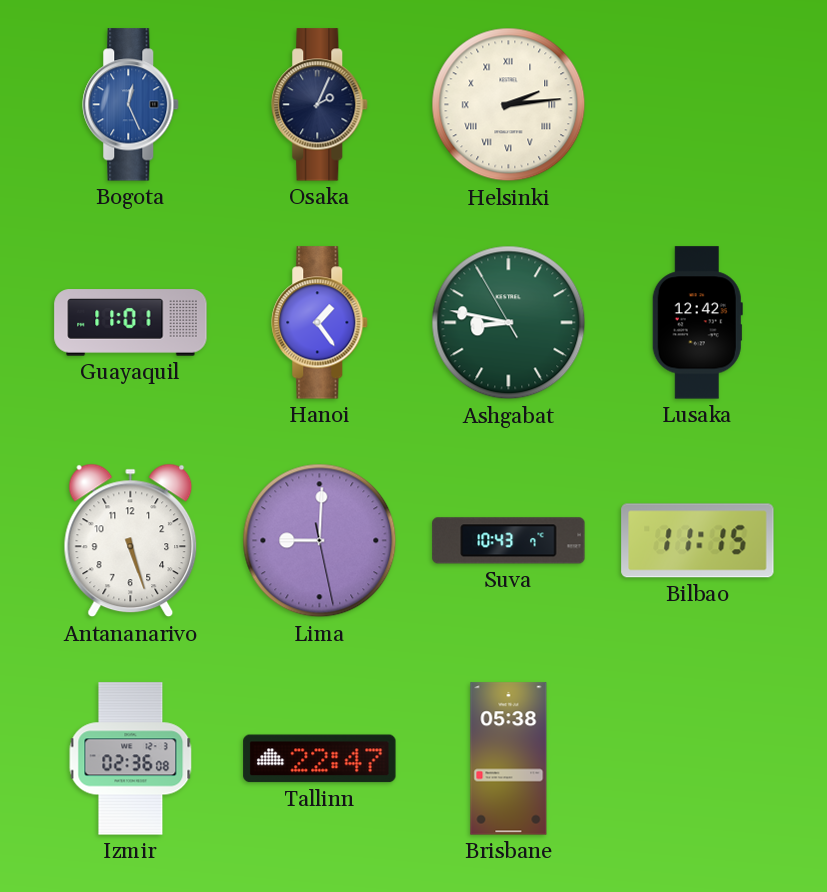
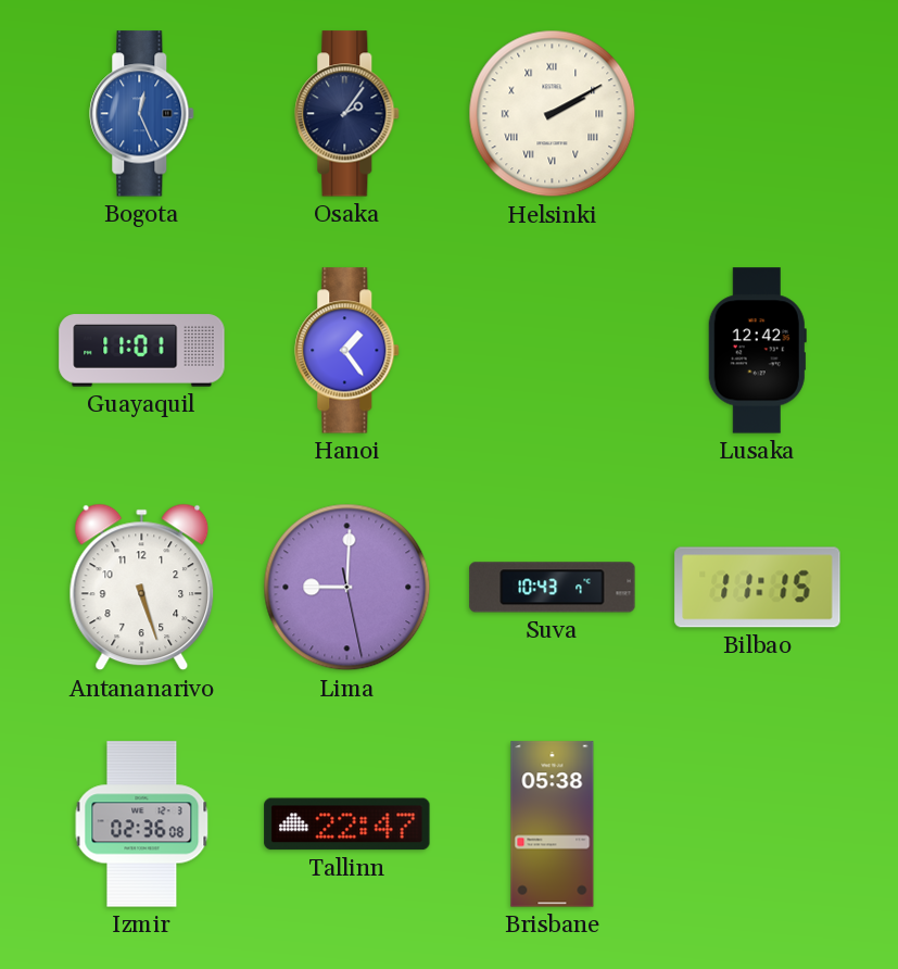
Osaka: 2:04 -> 2:06 (347, 114)
Helsinki: 2:14 -> 2:10 (553, 114)
Ashgabat: 8:46 -> none (509, 323)
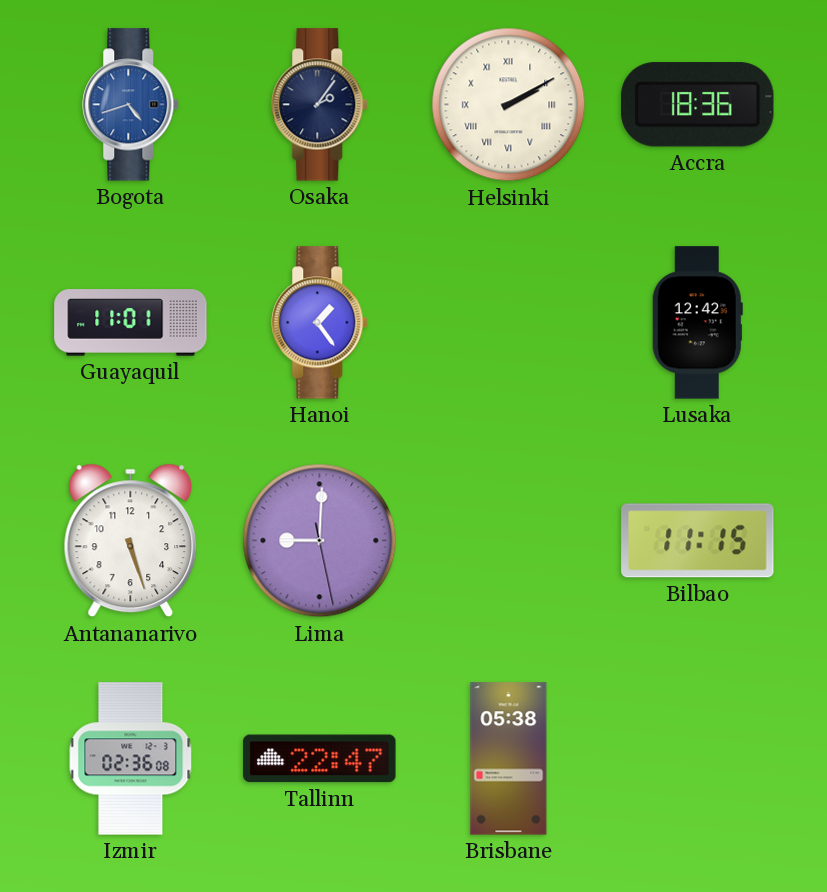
Bogota: 12:26 -> 4:42 (131, 105)
Accra: none -> 18:36 (698, 105)
Suva: 10:43 -> none (553, 588)
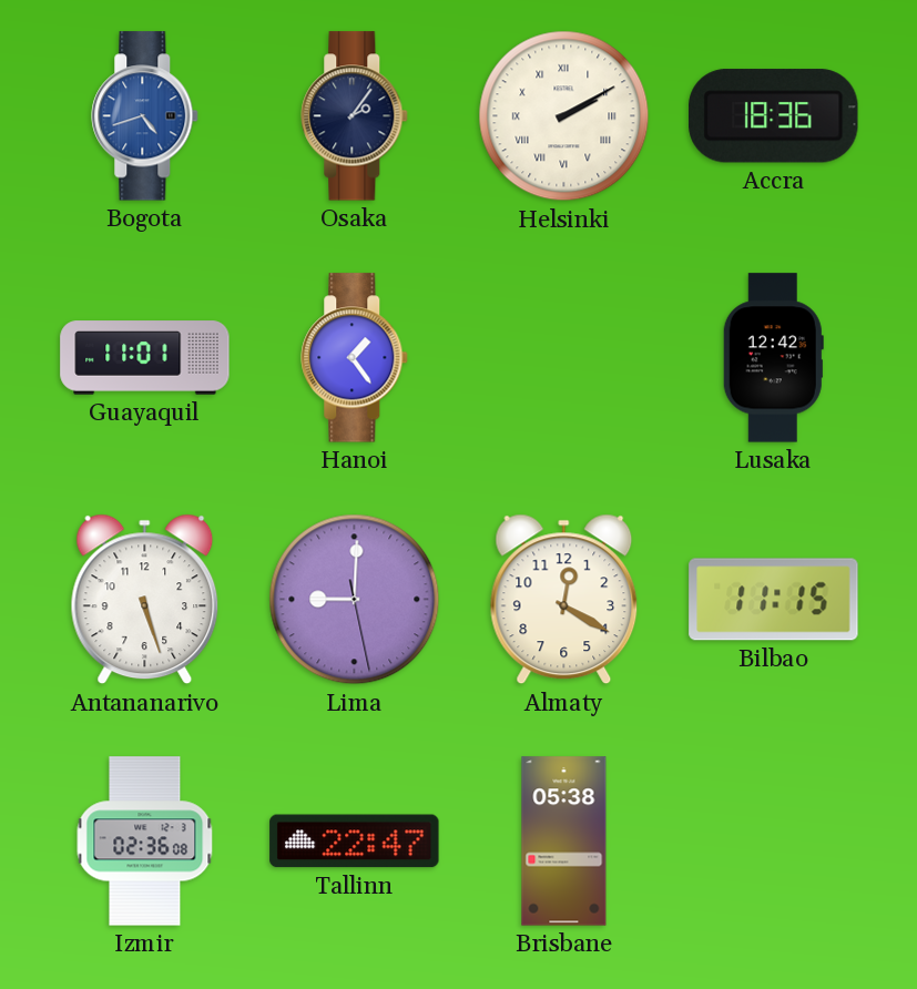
Almaty: none -> 12:20 (564, 600)
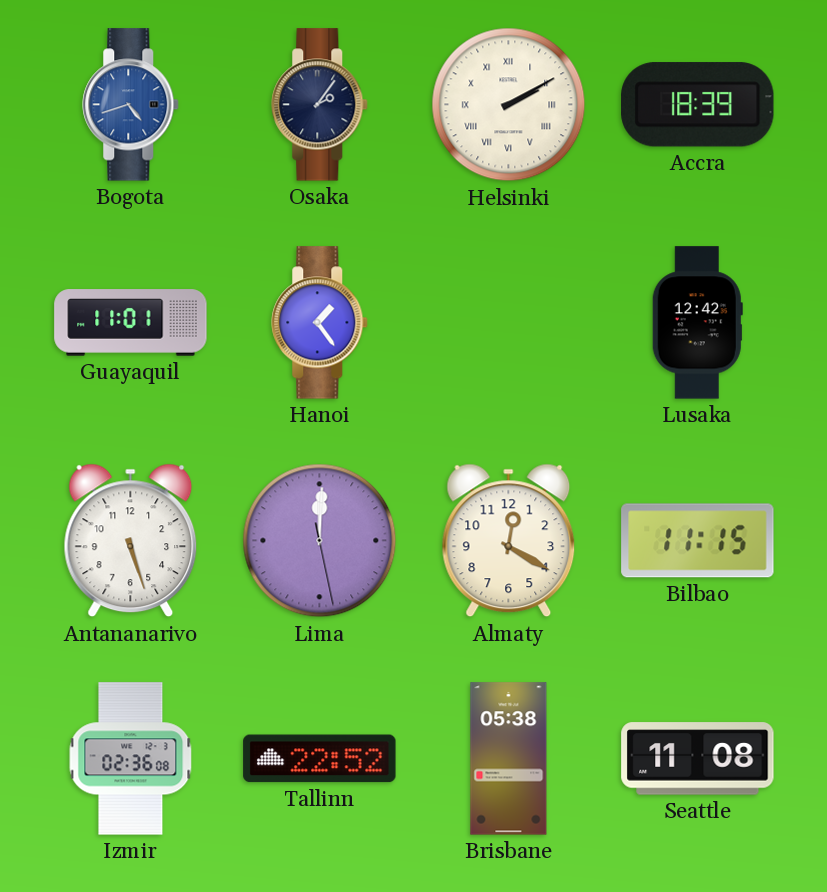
Accra: 18:36 -> 18:39 (698, 105)
Lima: 9:00 -> 12:00 (320, 541)
Tallinn: 22:47 -> 22:52 (320, 759)
Seattle: none -> 11:08 (698, 759)
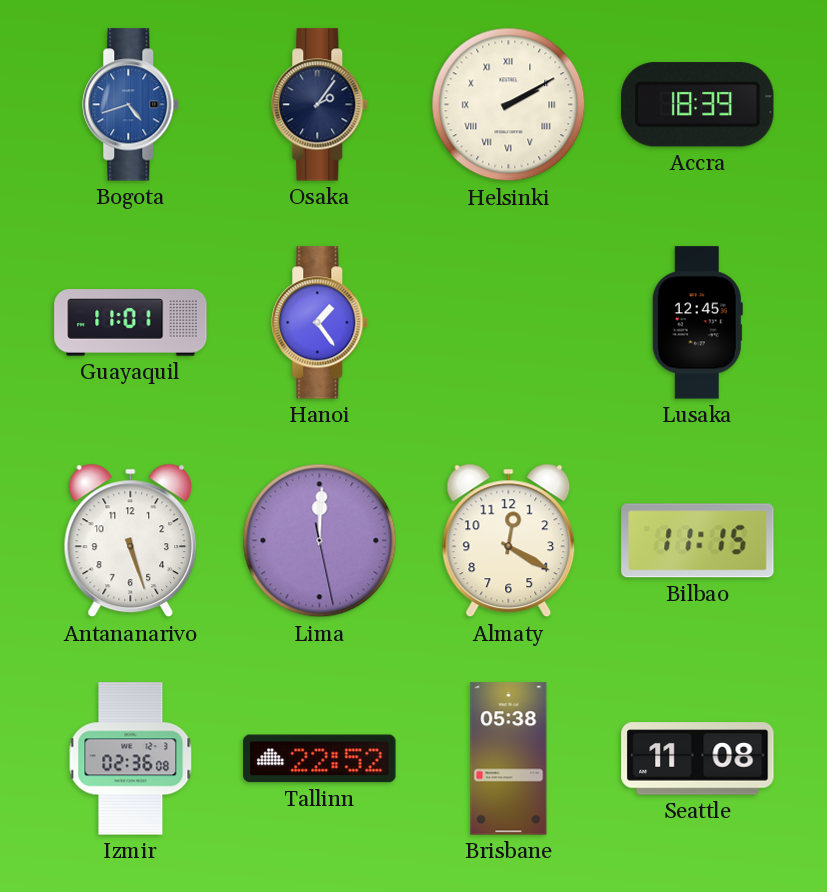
Lusaka: 12:42 -> 12:45 (697, 323)
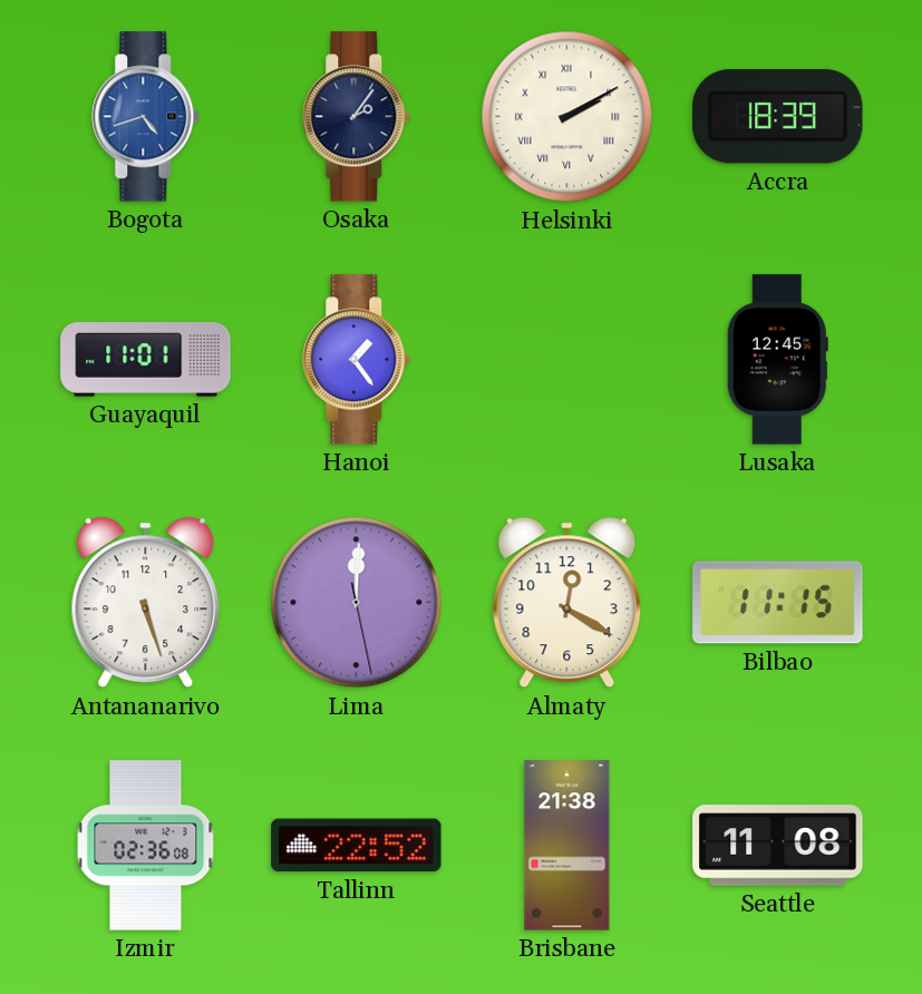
Brisbane: 05:38 -> 21:38 (567, 846)
